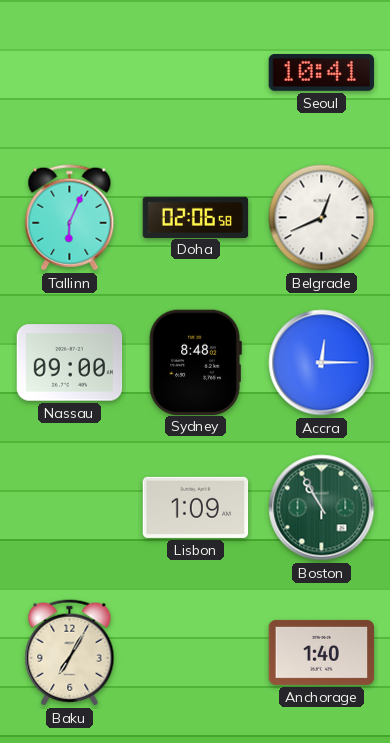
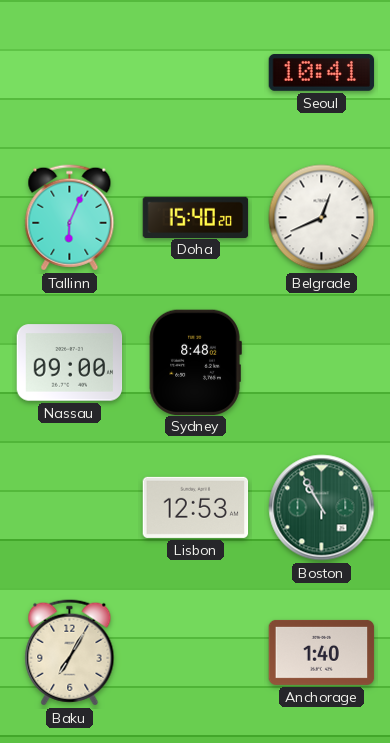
Doha: 02:06 -> 15:40 (196, 217)
Accra: 12:15 -> none (322, 363)
Lisbon: 1:09 -> 12:53 (196, 507)
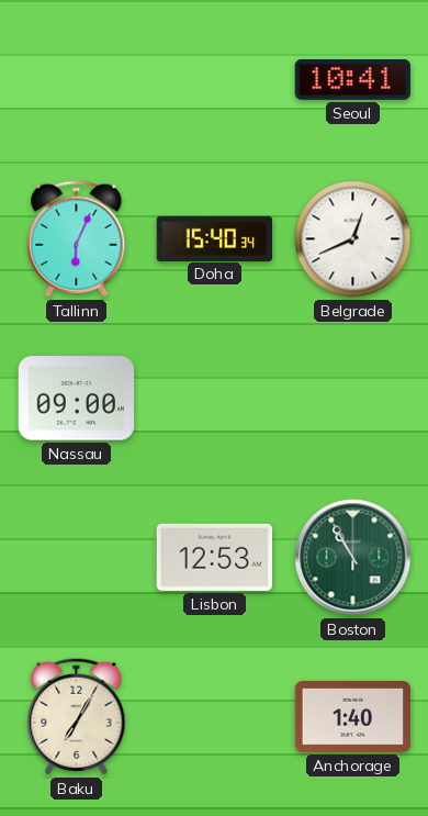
Doha: 15:40:20 -> 15:40:34 (215, 238)
Sydney: 8:48 -> none (195, 362)
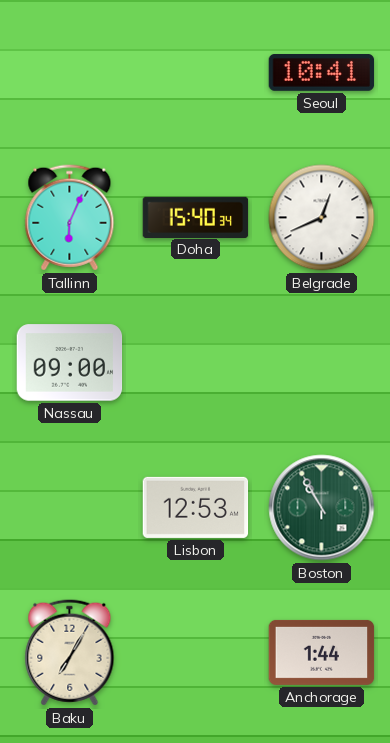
Anchorage: 1:40 -> 1:44 (322, 652)
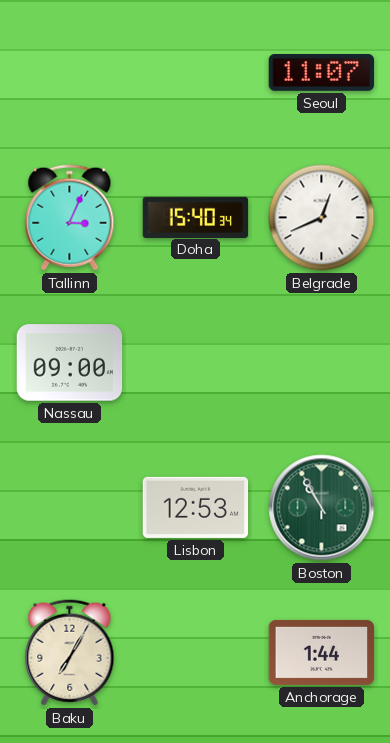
Seoul: 10:41 -> 11:07 (322, 73)
Tallinn: 6:04 -> 3:04 (70, 218)
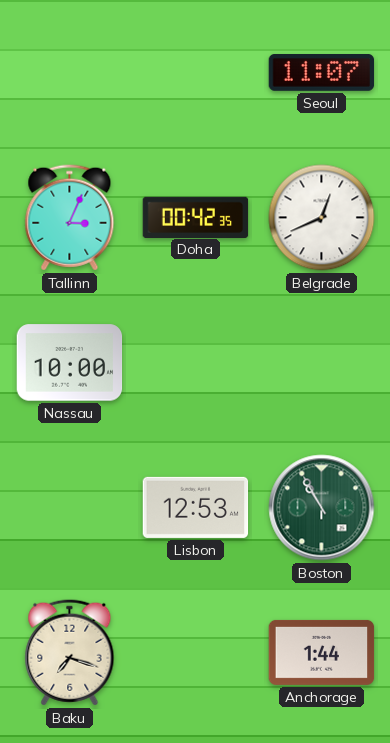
Doha: 15:40 -> 00:42 (196, 217)
Nassau: 09:00 -> 10:00 (70, 363)
Baku: 7:05 -> 7:18 (70, 653)
